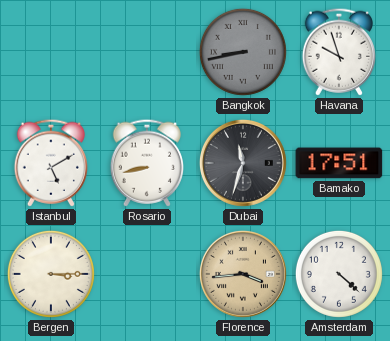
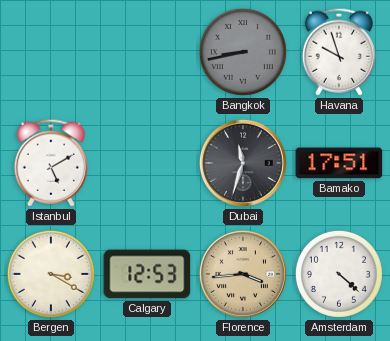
Rosario: 8:43 -> none (146, 163)
Bergen: 3:15 -> 3:20 (51, 274)
Calgary: none -> 12:53 (147, 274)
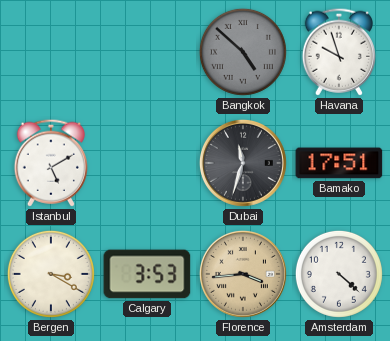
Bangkok: 8:43 -> 4:52 (243, 52)
Calgary: 12:53 -> 3:53 (147, 274)
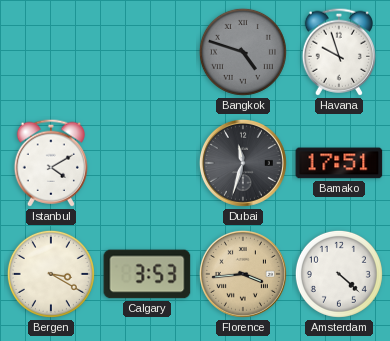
Bangkok: 4:52 -> 4:48 (243, 52)
Istanbul: 5:10 -> 4:10 (50, 163)
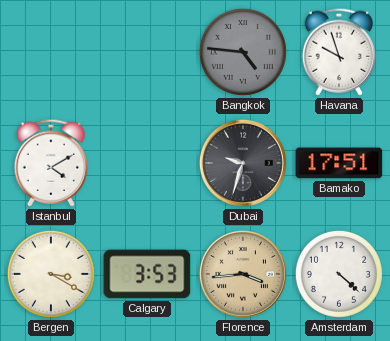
Bangkok: 4:48 -> 4:46 (243, 52)
Dubai: 11:33 -> 9:33 (243, 163)
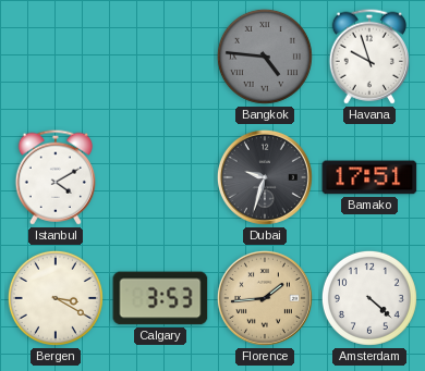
Florence: 3:44 -> 1:44 (265, 298)
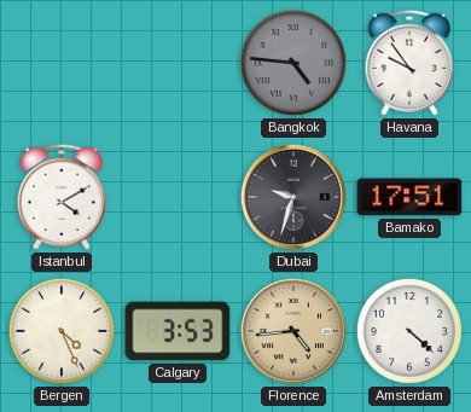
Havana: 9:57 -> 9:54 (408, 63)
Bergen: 3:20 -> 4:26 (62, 331)
Florence: 1:44 -> 4:44 (293, 331)
